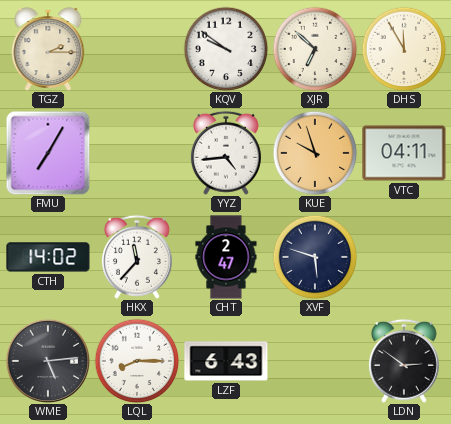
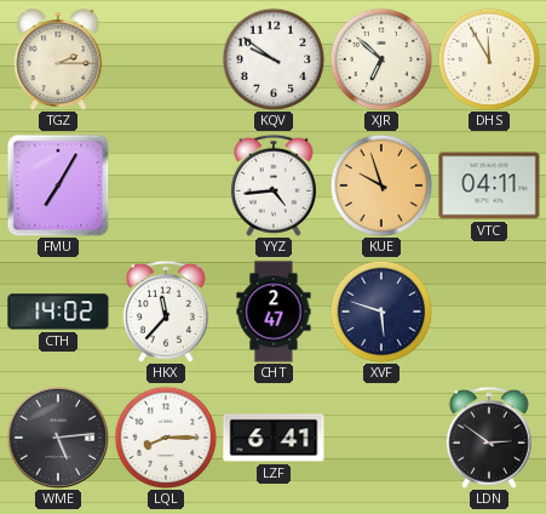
LZF: 6:43 -> 6:41 (274, 438)
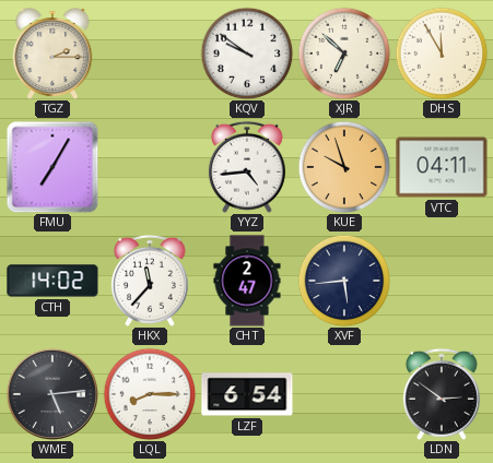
XVF: 5:48 -> 5:44 (344, 281)
LZF: 6:41 -> 6:54 (247, 394)
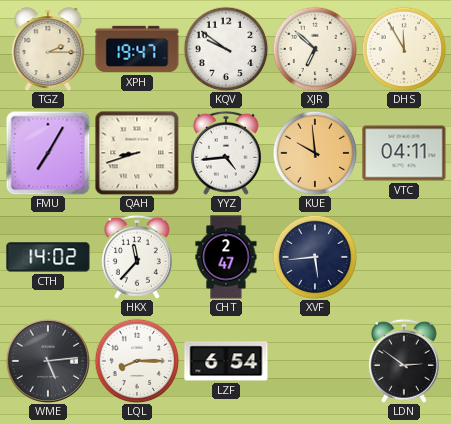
XPH: none -> 19:47 (137, 49)
QAH: none -> 8:42 (137, 153)
KUE: 9:57 -> 9:59 (315, 153)
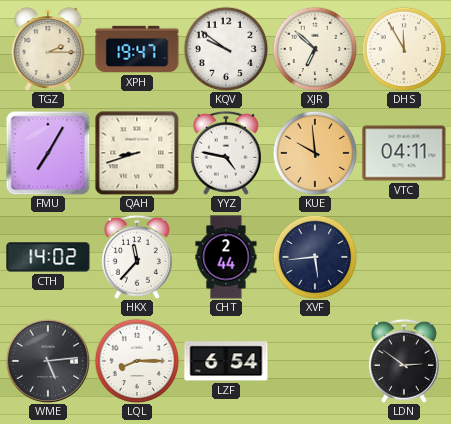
YYZ: 4:44 -> 4:47 (226, 153)
CHT: 2:47 -> 2:44 (226, 257)
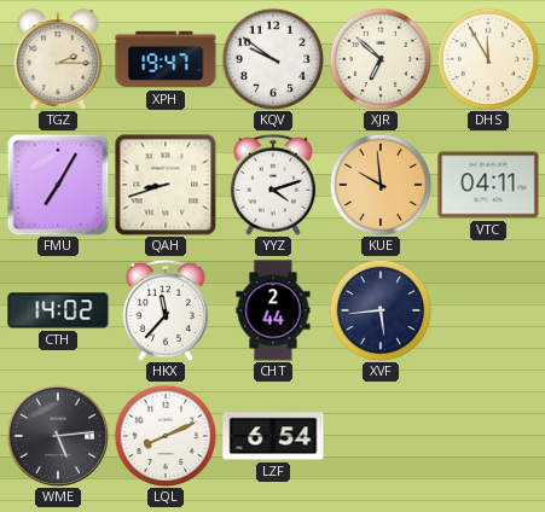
YYZ: 4:47 -> 4:12 (273, 185)
LQL: 8:15 -> 8:11 (166, 436)
LDN: 2:51 -> none (404, 361)
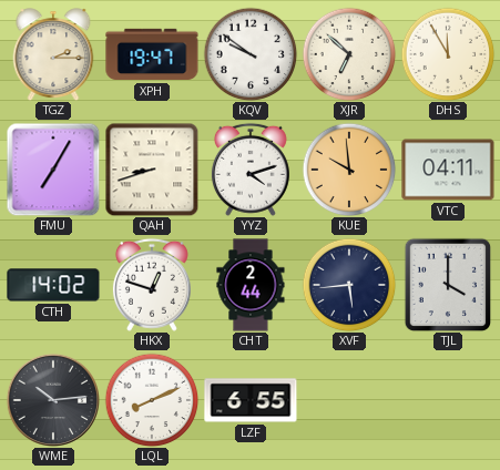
HKX: 11:37 -> 12:48 (152, 285)
TJL: none -> 4:00 (447, 285)
WME: 5:14 -> 10:14 (52, 399)
LZF: 6:54 -> 6:55 (251, 400)
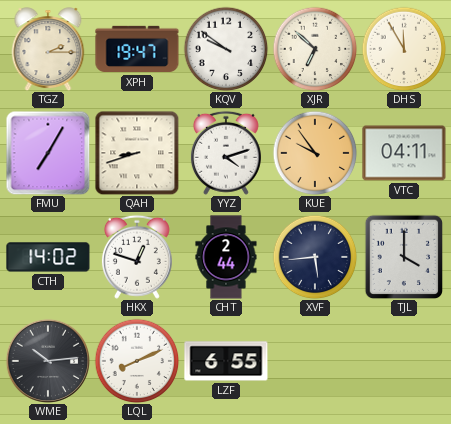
KUE: 9:59 -> 9:54 (315, 153)
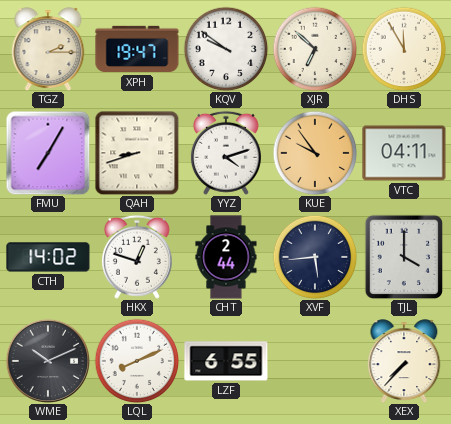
WME: 10:14 -> 10:11 (47, 360)
XEX: none -> 7:37 (404, 361)
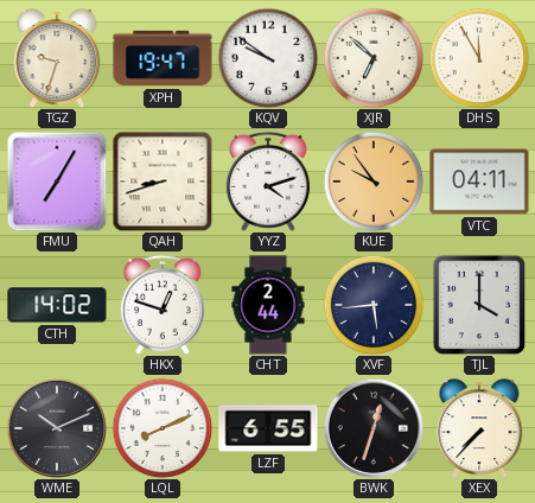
TGZ: 2:15 -> 9:33 (57, 58)
BWK: none -> 12:33 (372, 427)
